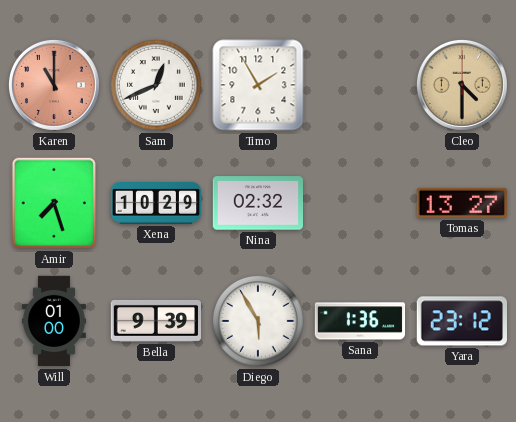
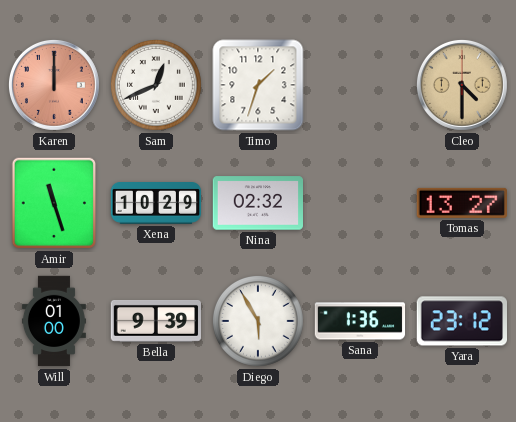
Karen: 11:00 -> 12:00 (54, 85)
Timo: 1:55 -> 1:33 (258, 85)
Amir: 7:27 -> 11:27 (54, 203)
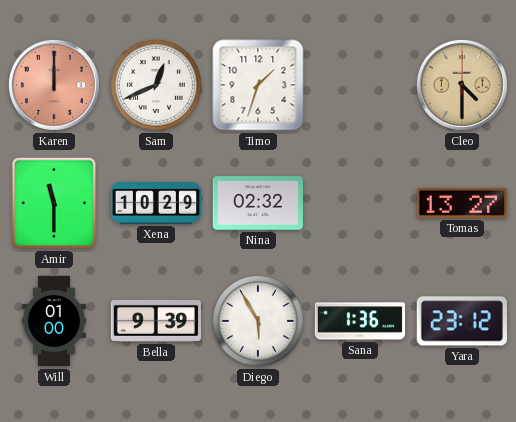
Amir: 11:27 -> 11:30 (54, 203)
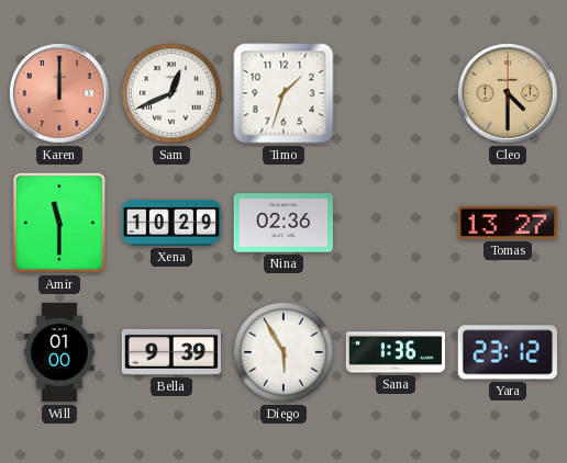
Nina: 02:32 -> 02:36 (283, 223)
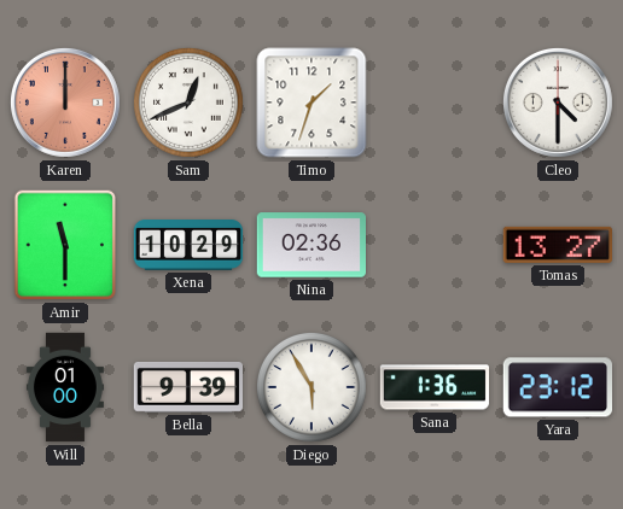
Cleo dial: champagne -> white (558, 103)
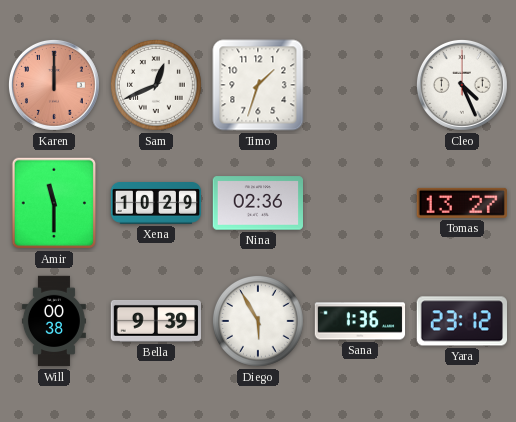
Cleo: 4:30 -> 4:26 (462, 85)
Will: 01:00 -> 00:38 (54, 321)
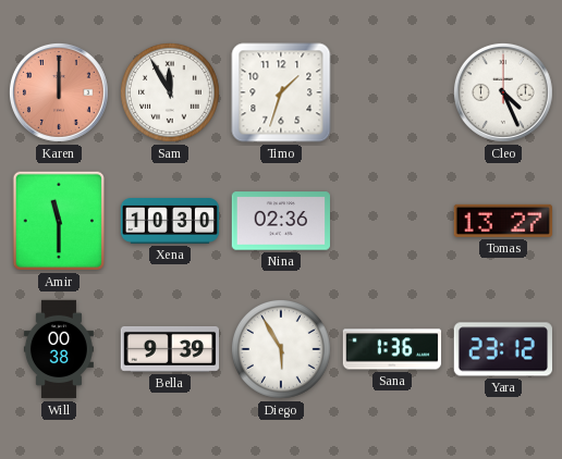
Sam: 12:41 -> 11:55 (171, 94)
Xena: 10:29 -> 10:30 (170, 222)
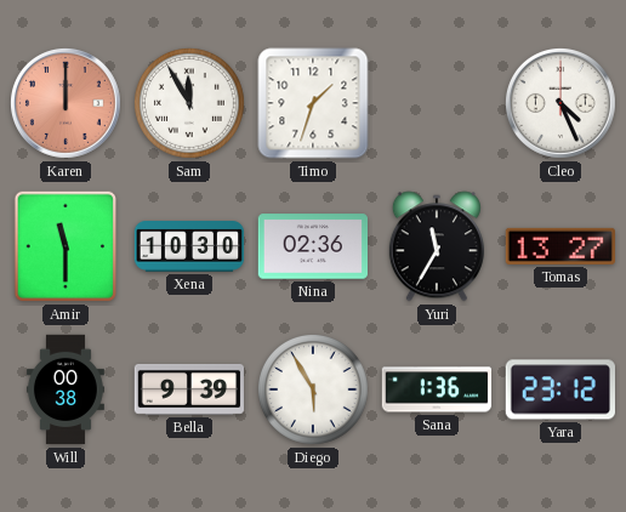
Yuri: none -> 11:35 (437, 246)
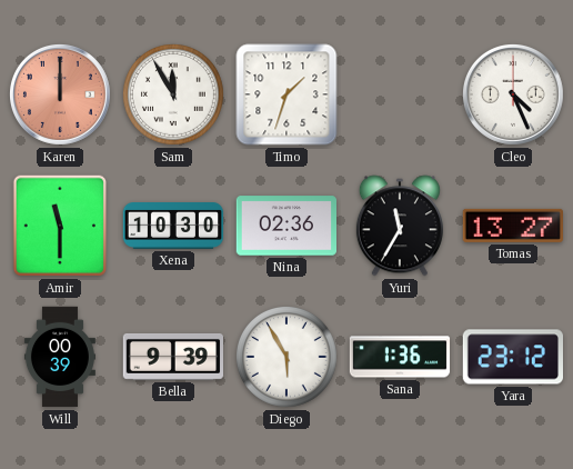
Will: 00:38 -> 00:39 (60, 357)
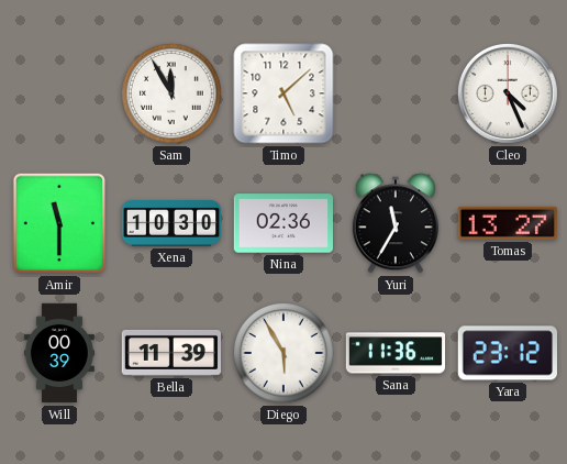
Karen: 12:00 -> none (60, 94)
Timo: 1:33 -> 5:08 (283, 93)
Bella: 9:39 -> 11:39 (170, 353)
Sana: 1:36 -> 11:36 (396, 353)
